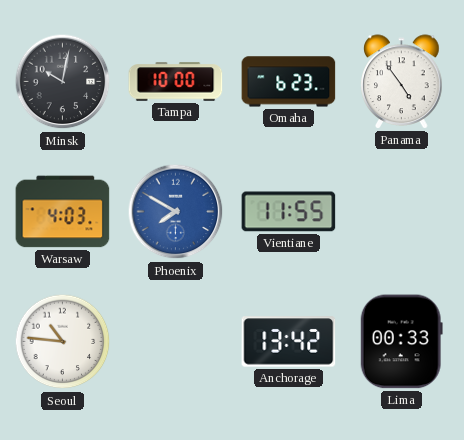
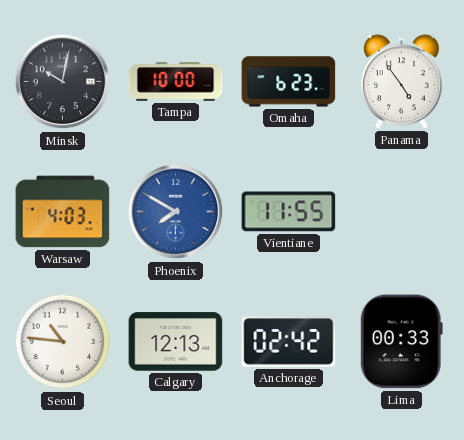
Calgary: none -> 12:13 (176, 342)
Anchorage: 13:42 -> 02:42 (289, 342)
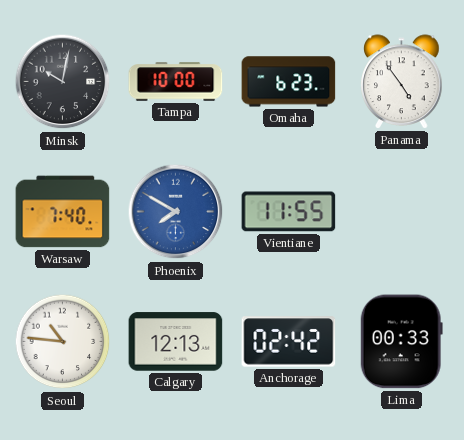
Warsaw: 4:03 -> 7:40 (63, 212)
